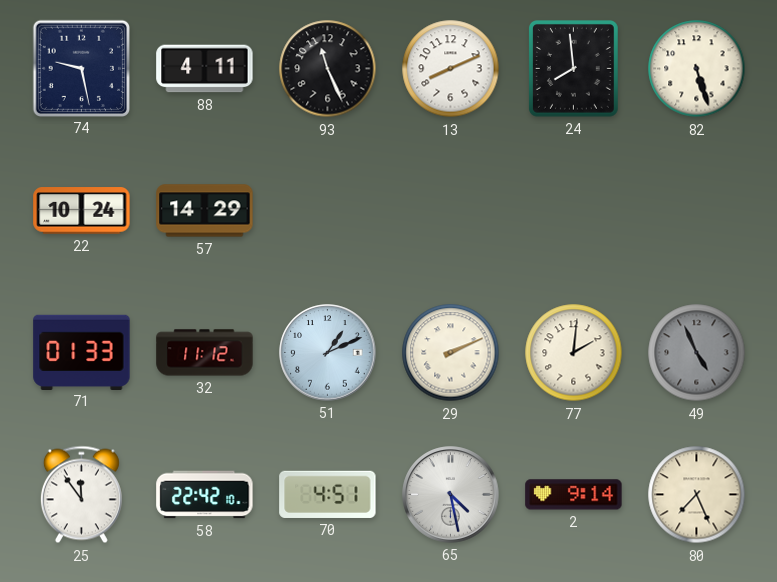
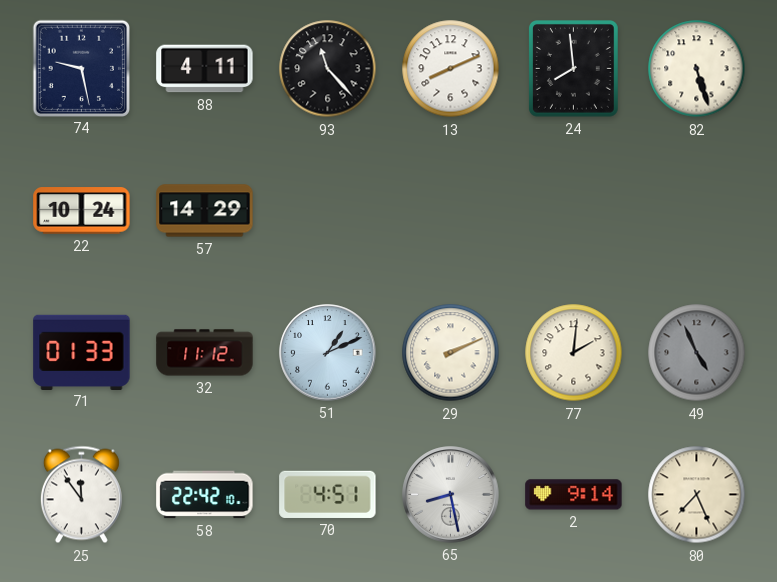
93: 11:26 -> 11:23 (328, 69)
65: 4:28 -> 8:28 (451, 495)
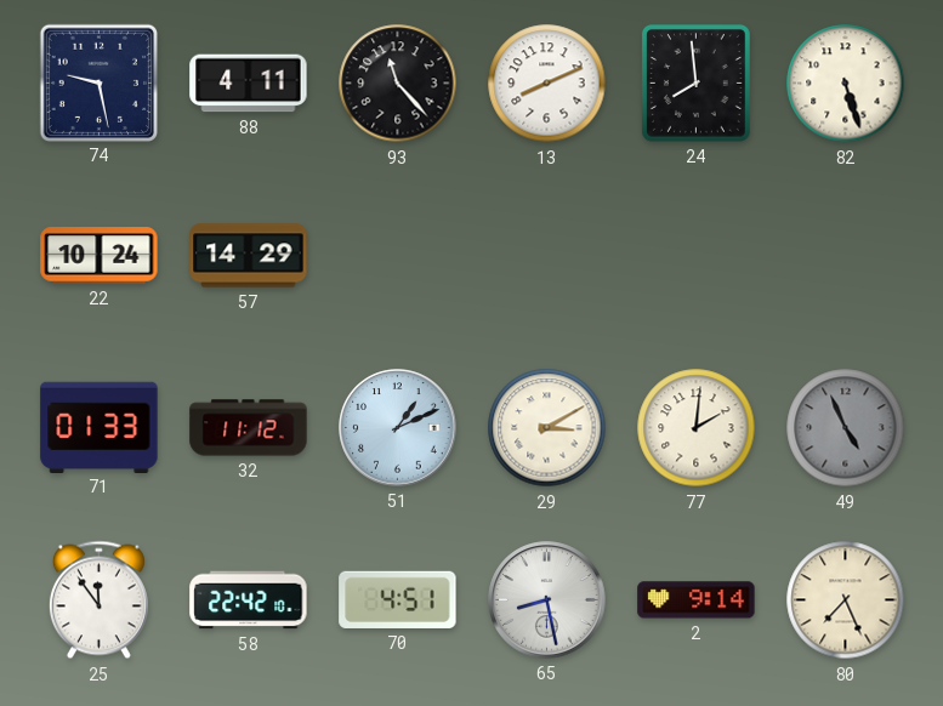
29: 2:11 -> 3:10 (547, 428)
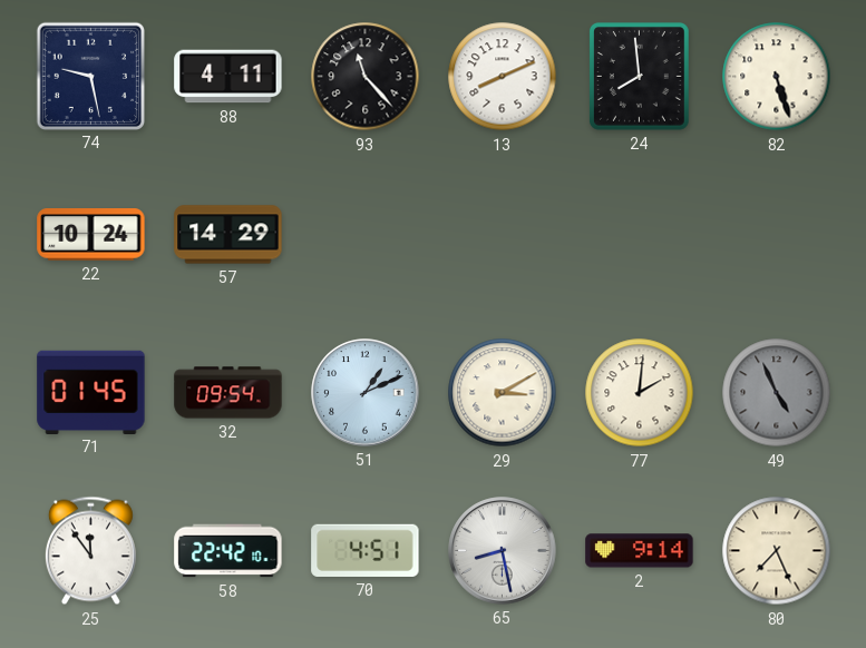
71: 01:33 -> 01:45 (91, 392)
32: 11:12 -> 09:54 (228, 393)
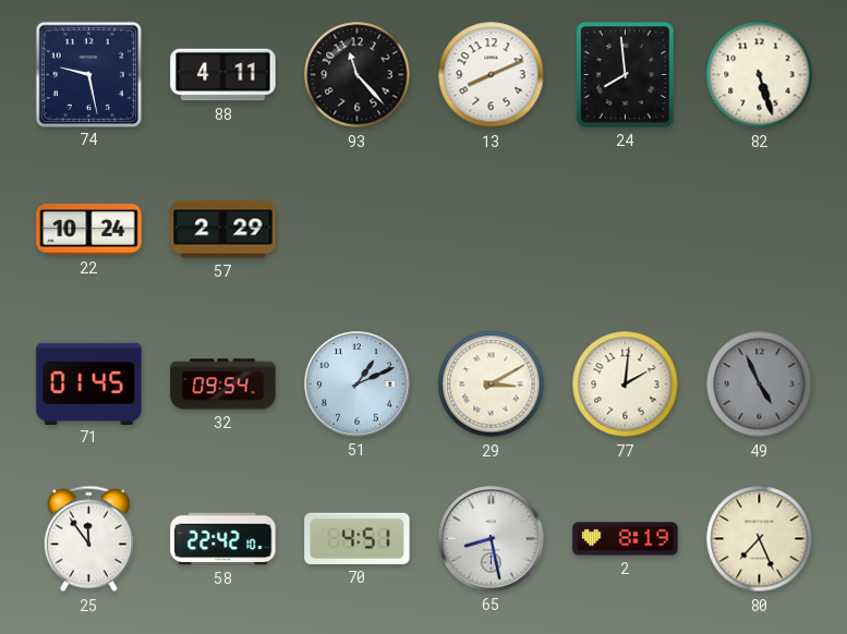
57: 14:29 -> 2:29 (223, 230)
2: 9:14 -> 8:19 (626, 539)
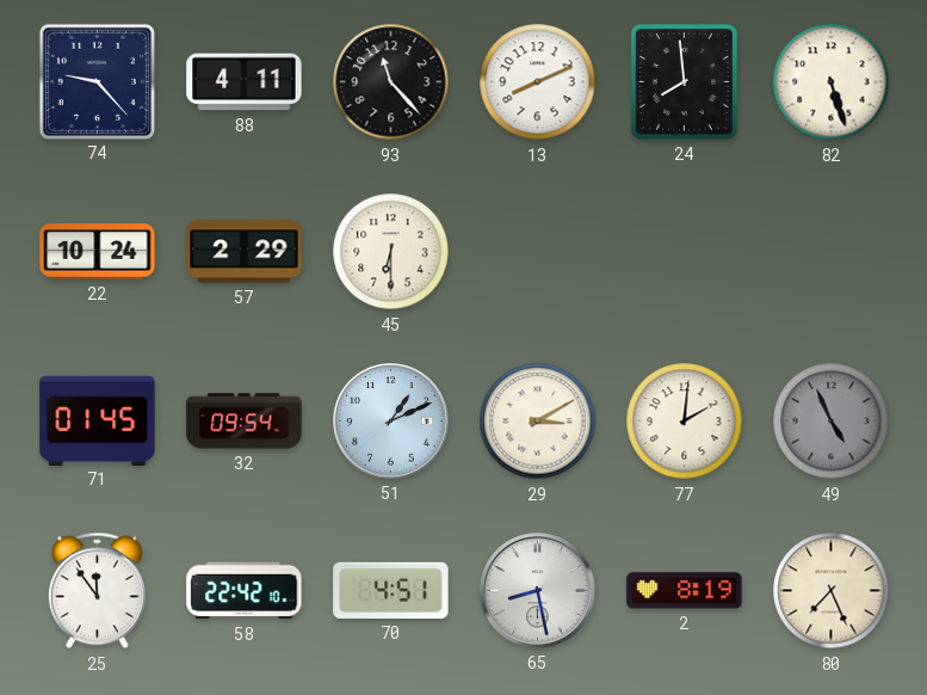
74: 9:28 -> 9:23 (97, 81)
45: none -> 6:30 (391, 252)
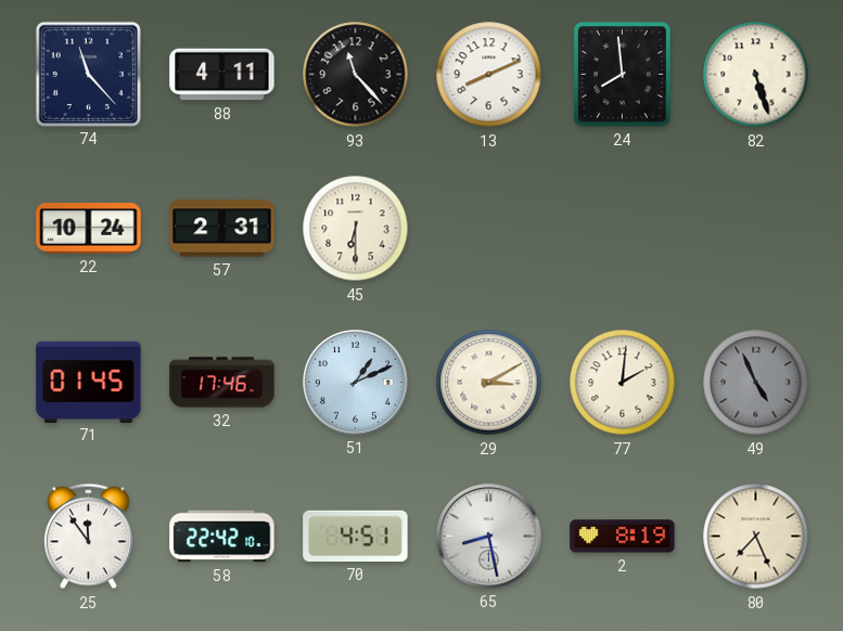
74: 9:23 -> 11:23 (88, 74)
57: 2:29 -> 2:31 (222, 229)
32: 09:54 -> 17:46 (222, 383)
